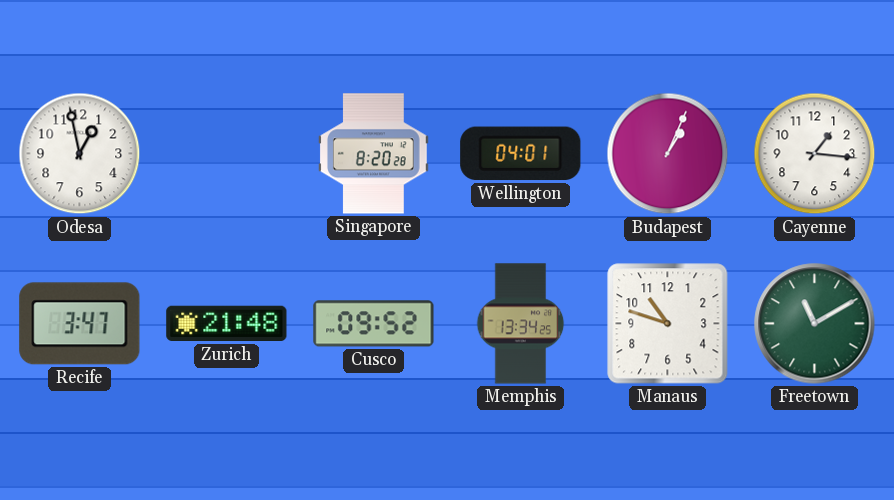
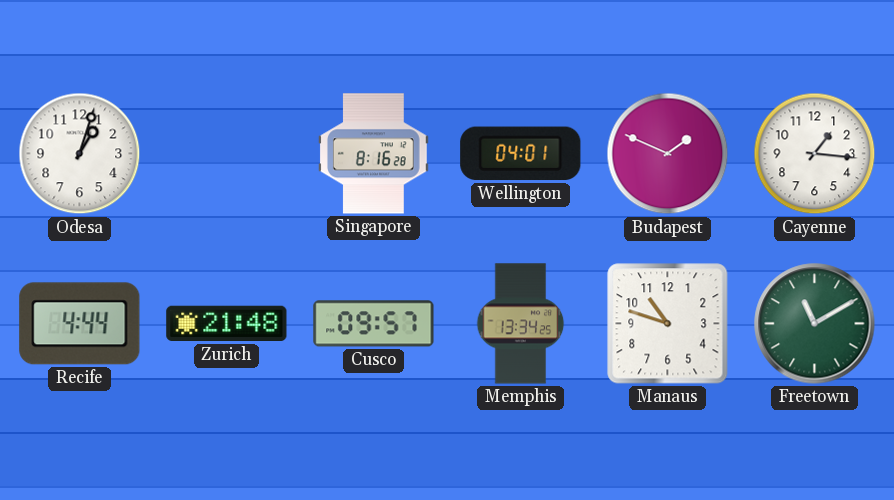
Odesa: 12:58 -> 1:03 (80, 154)
Singapore: 8:20 -> 8:16 (373, 154)
Budapest: 1:04 -> 1:49 (668, 154)
Recife: 3:47 -> 4:44 (80, 324)
Cusco: 09:52 -> 09:57 (374, 324)
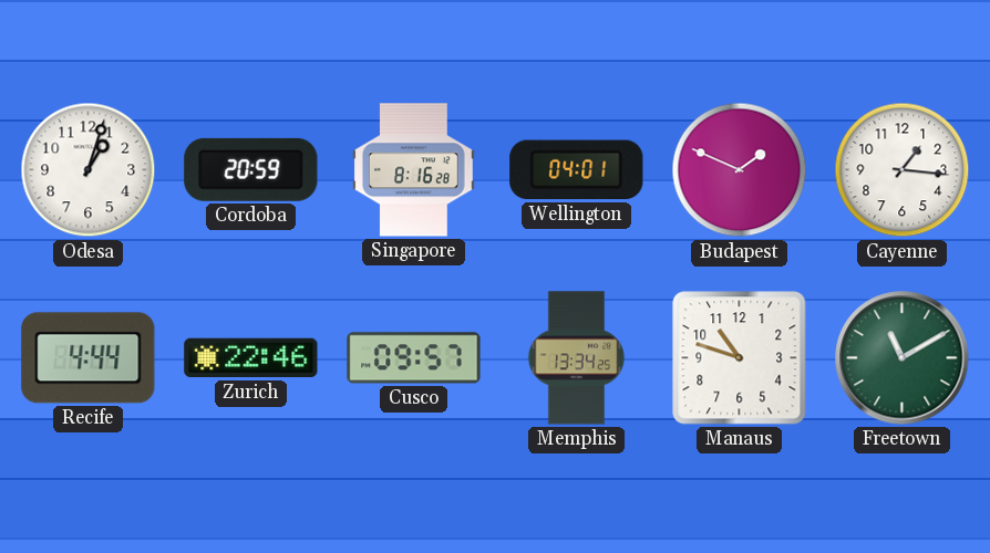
Cordoba: none -> 20:59 (251, 169)
Zurich: 21:48 -> 22:46 (251, 358)
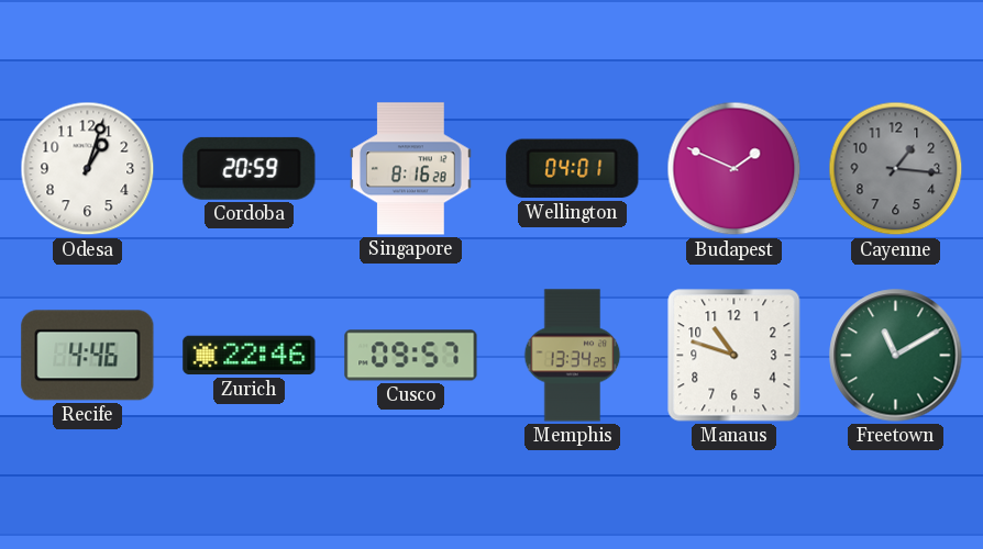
Cayenne dial: white -> grey (896, 169)
Recife: 4:44 -> 4:46 (88, 356)
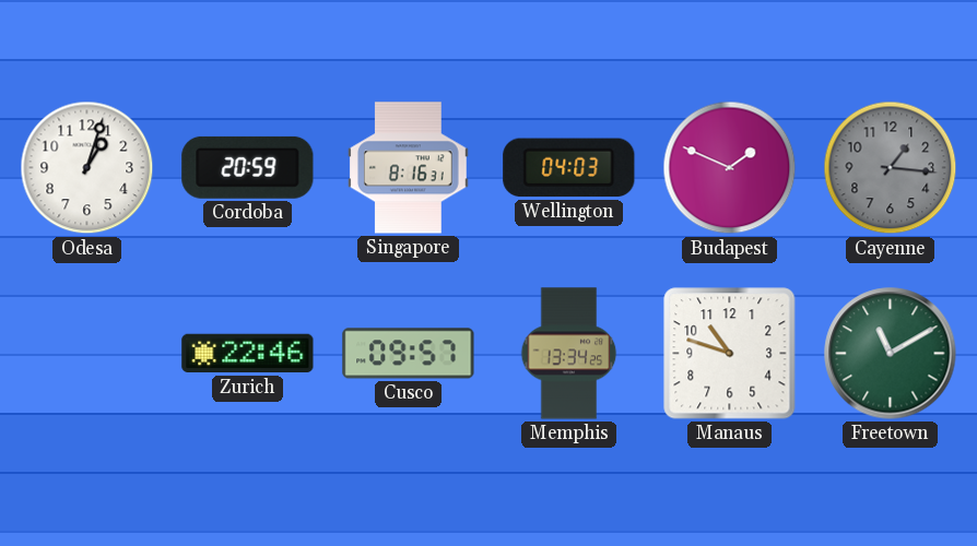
Singapore: 8:16:28 -> 8:16:31 (408, 168)
Wellington: 04:01 -> 04:03 (569, 168)
Recife: 4:46 -> none (88, 356)
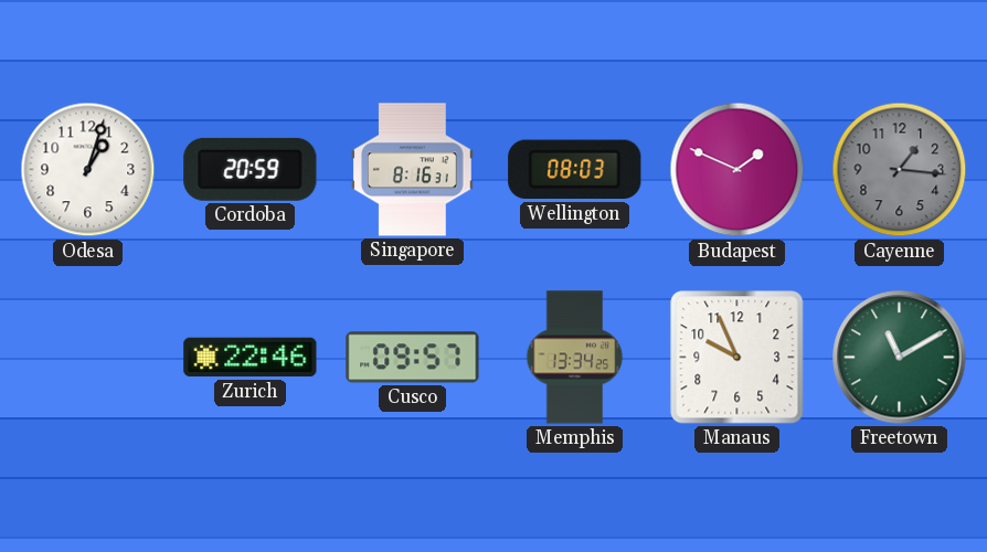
Wellington: 04:03 -> 08:03 (575, 170)
Manaus: 10:48 -> 9:56 (737, 358)
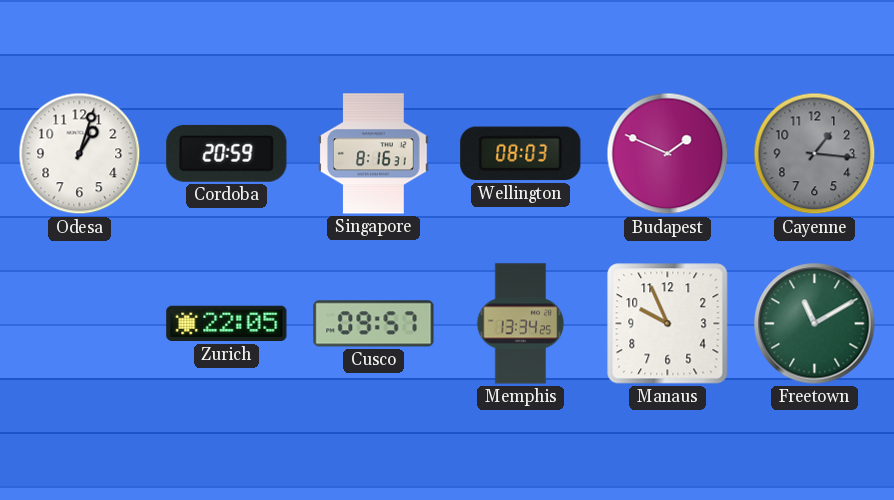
Zurich: 22:46 -> 22:05 (227, 324)
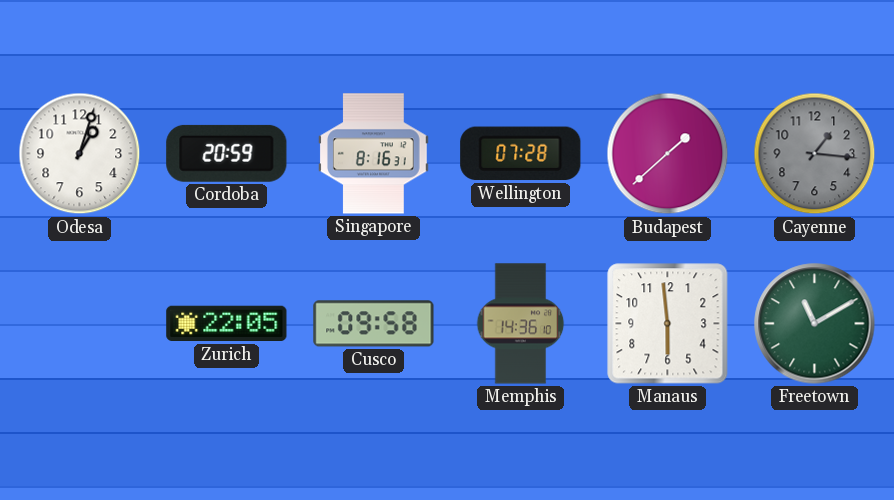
Wellington: 08:03 -> 07:28 (521, 154)
Budapest: 1:49 -> 1:38 (668, 154)
Cusco: 09:57 -> 09:58 (374, 324)
Memphis: 13:34 -> 14:36 (521, 324)
Manaus: 9:56 -> 5:59 (668, 324)
